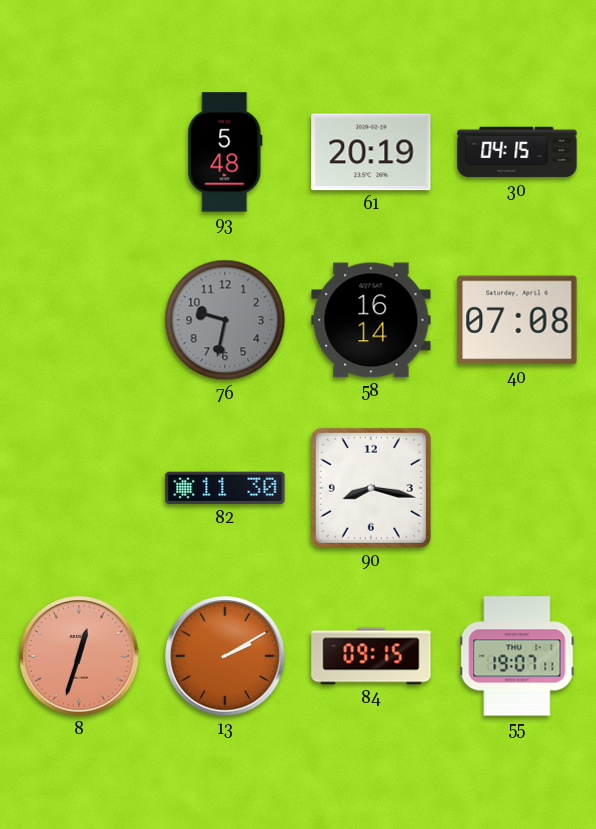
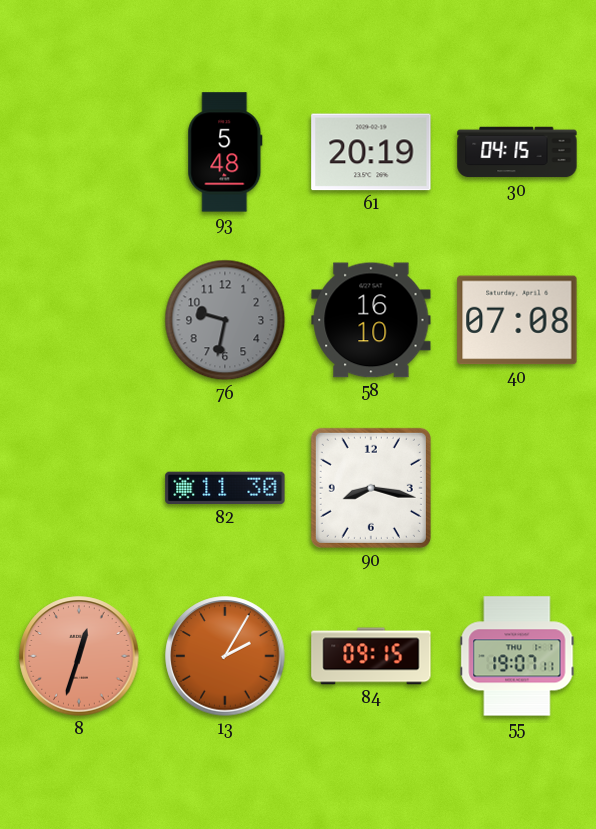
58: 16:14 -> 16:10 (371, 320)
13: 2:10 -> 2:05 (225, 656)
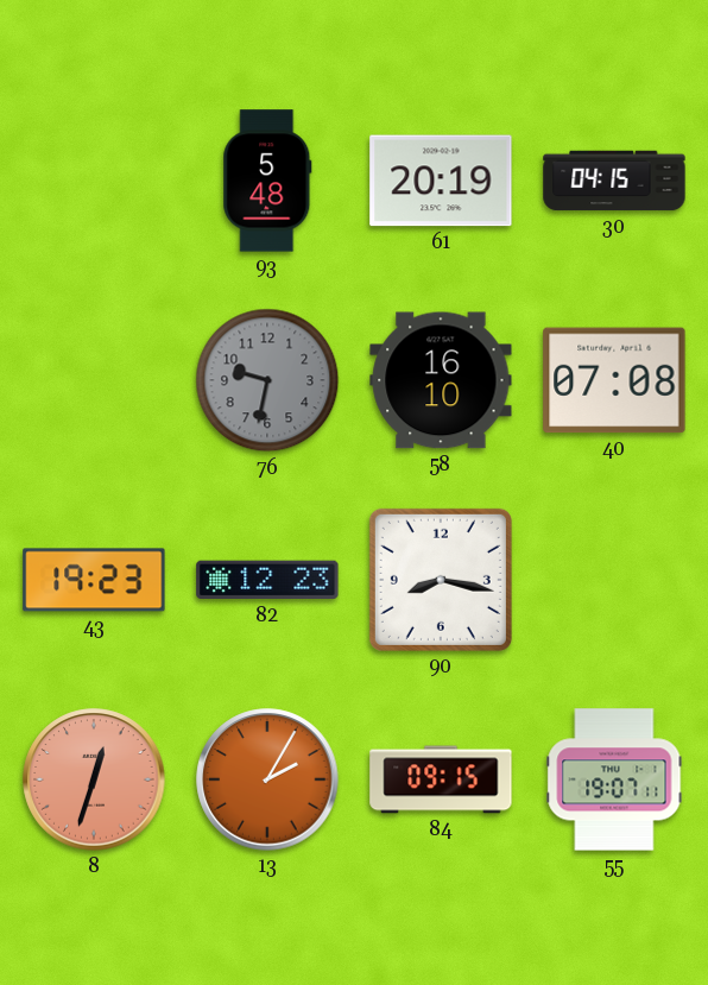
43: none -> 19:23 (94, 580)
82: 11:30 -> 12:23 (267, 580)
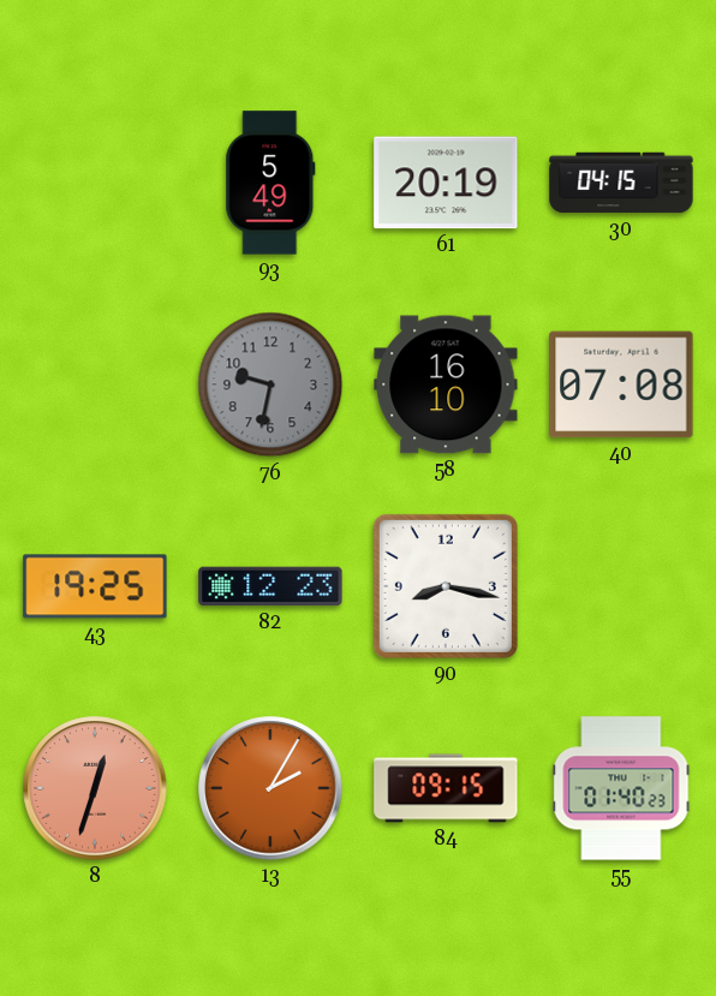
93: 5:48 -> 5:49 (270, 183)
43: 19:23 -> 19:25 (95, 586)
55: 19:07 -> 01:40 (621, 788)
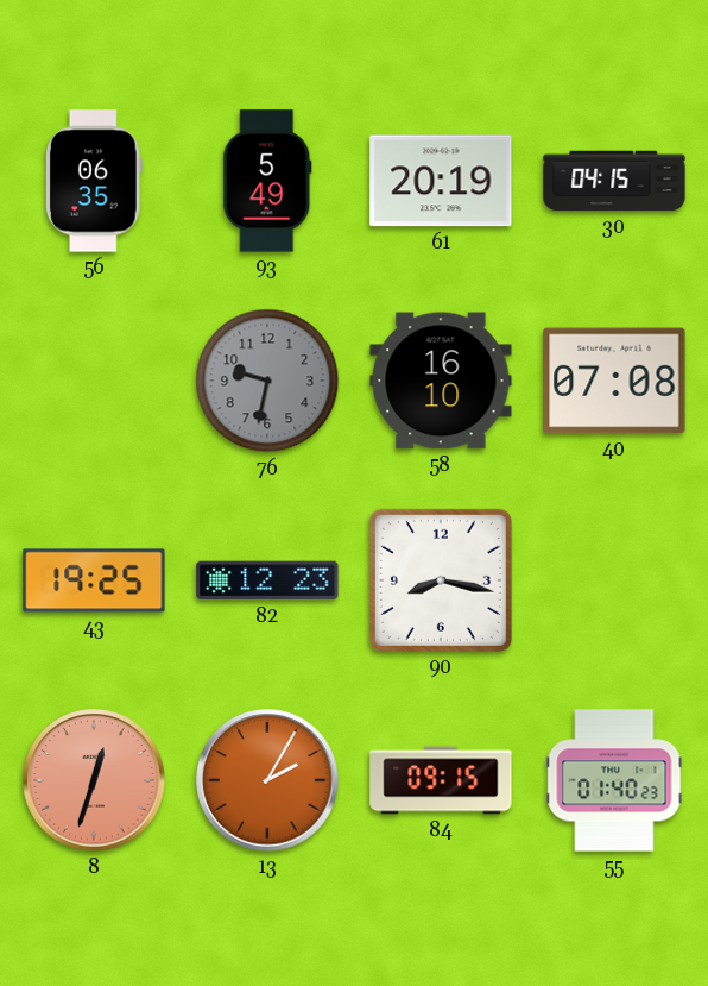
56: none -> 06:35 (94, 181)
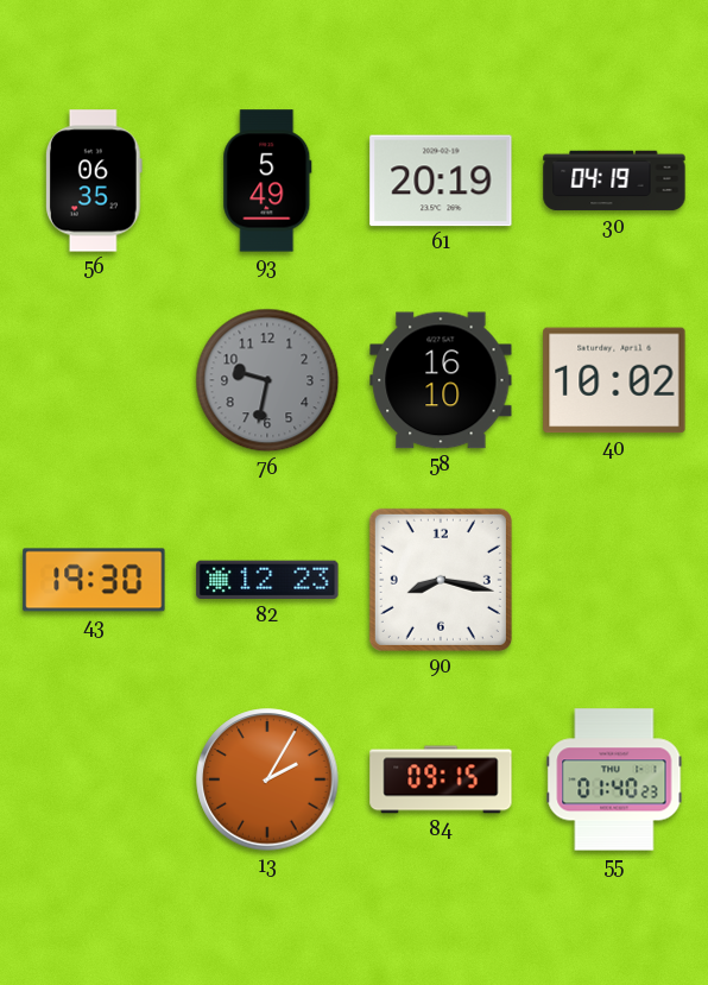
30: 04:15 -> 04:19 (614, 181)
40: 07:08 -> 10:02 (614, 380)
43: 19:25 -> 19:30 (94, 580)
8: 12:33 -> none (94, 780)
